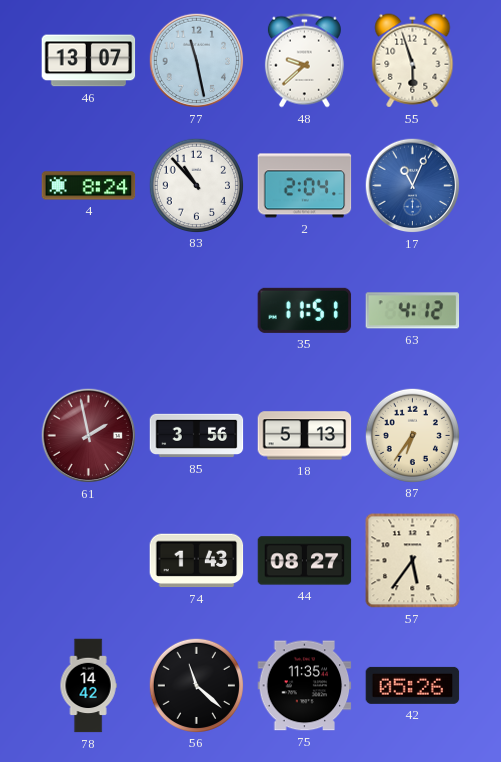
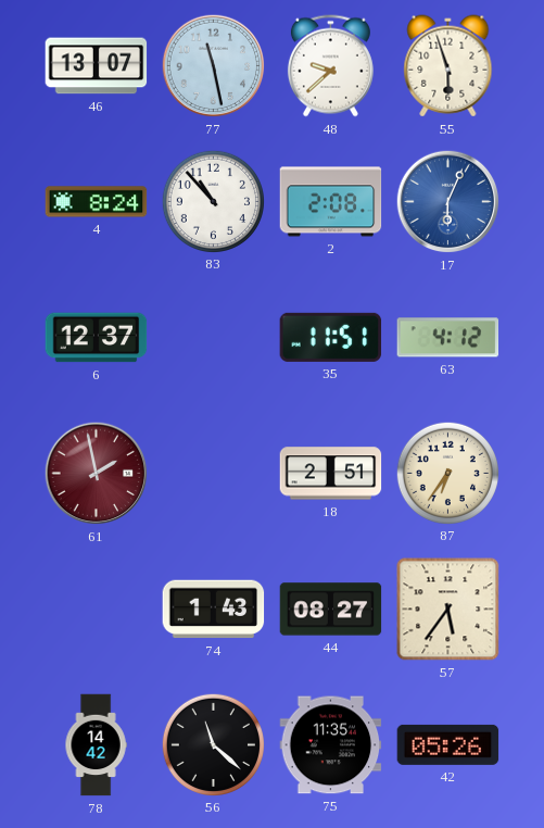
2: 2:04 -> 2:08 (331, 202)
17: 11:04 -> 6:04 (448, 202)
6: none -> 12:37 (97, 338)
85: 3:56 -> none (197, 436)
18: 5:13 -> 2:51 (331, 474)
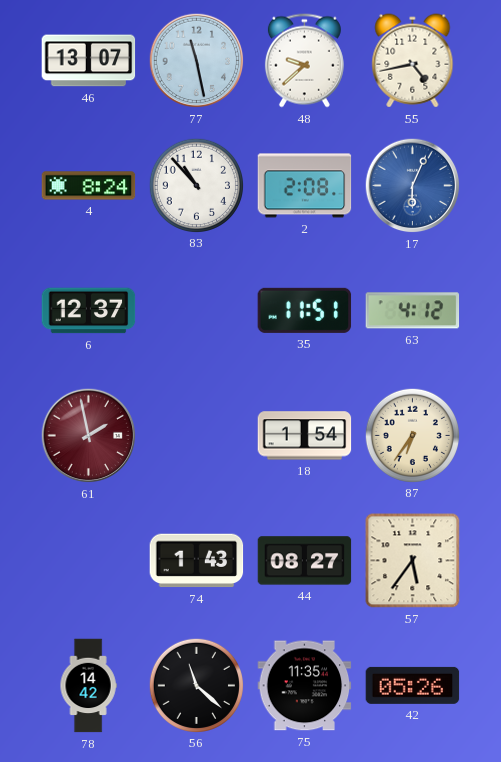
55: 5:57 -> 4:43 (413, 61)
18: 2:51 -> 1:54 (305, 436)
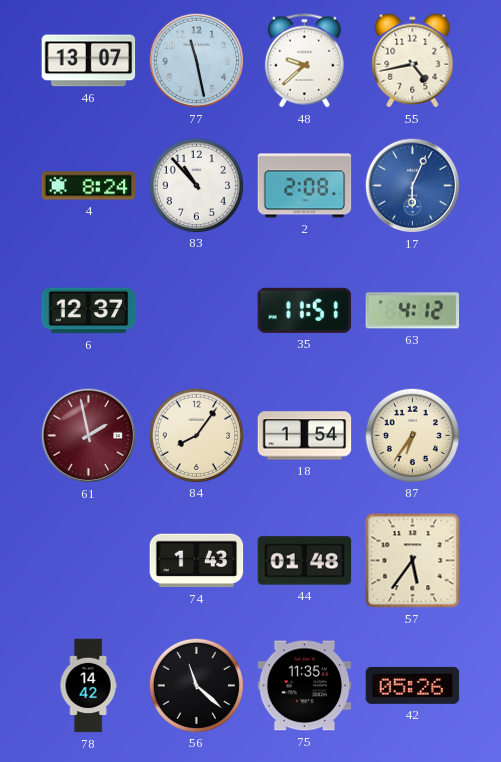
84: none -> 8:06 (196, 435)
44: 08:27 -> 01:48 (305, 561)
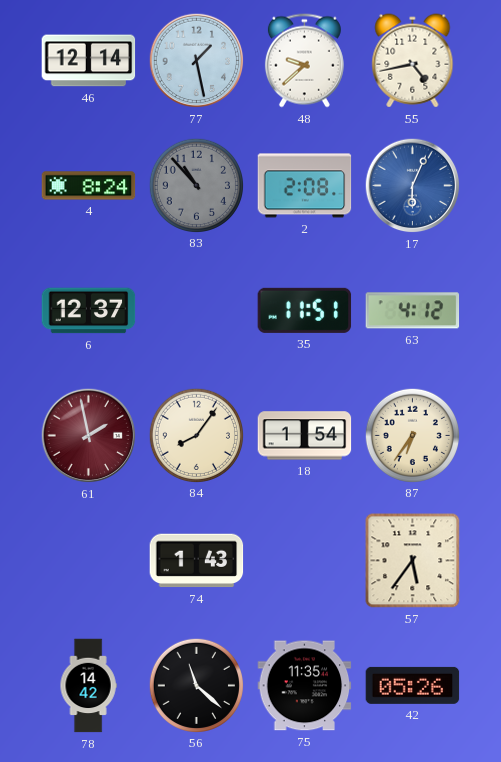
46: 13:07 -> 12:14 (89, 61)
77: 11:28 -> 1:28 (197, 61)
83 dial: white -> grey (196, 185)
44: 01:48 -> none (305, 561)
